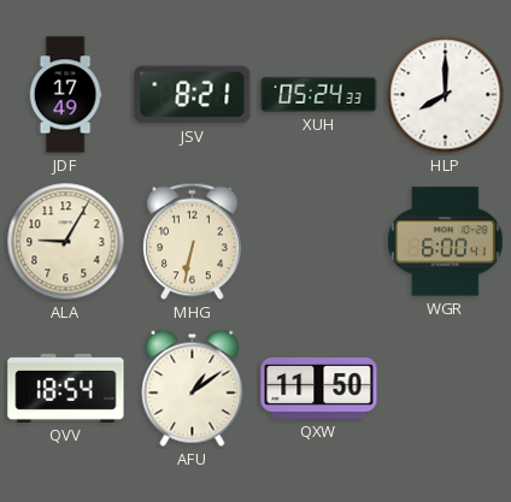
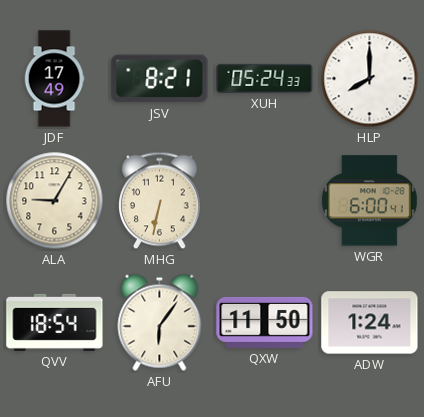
AFU: 1:09 -> 6:06 (160, 322)
ADW: none -> 1:24 (370, 323)
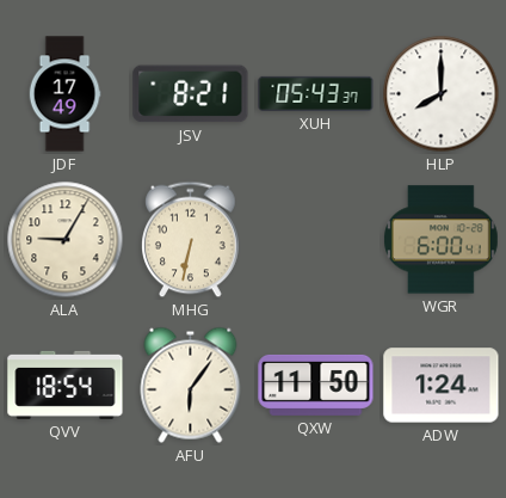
XUH: 05:24 -> 05:43 (316, 93)
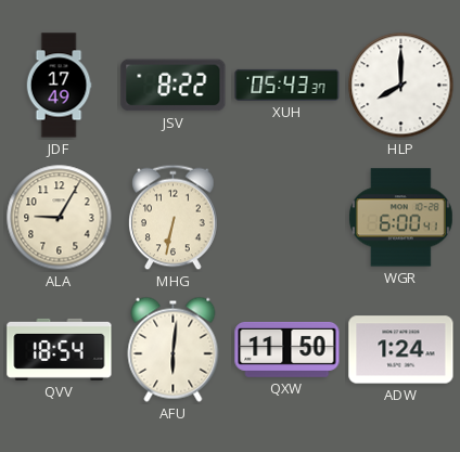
JSV: 8:21 -> 8:22 (174, 86)
AFU: 6:06 -> 6:01 (174, 349)
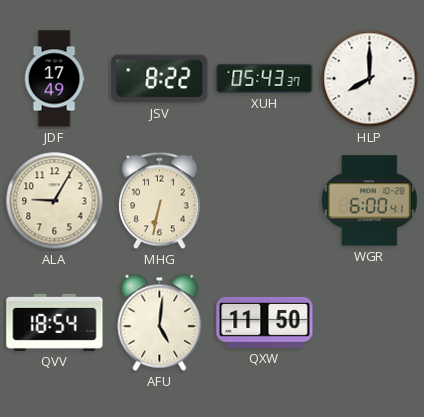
AFU: 6:01 -> 5:01 (160, 322)
ADW: 1:24 -> none (401, 350)
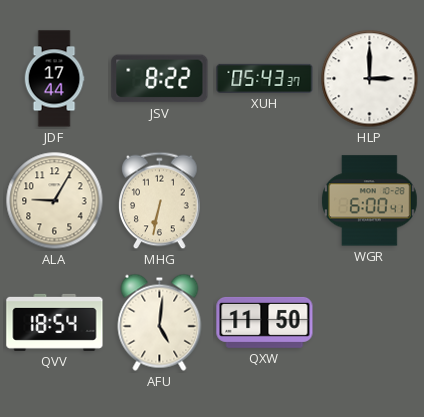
JDF: 17:49 -> 17:44 (54, 79)
HLP: 8:00 -> 3:00 (370, 79)
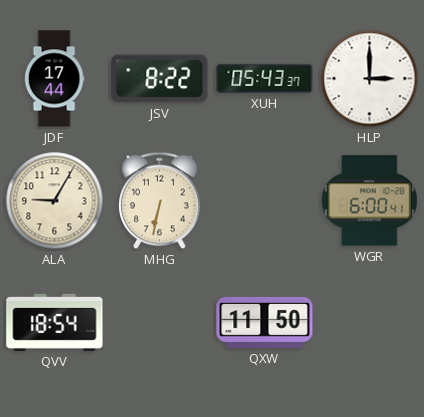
AFU: 5:01 -> none (160, 322)
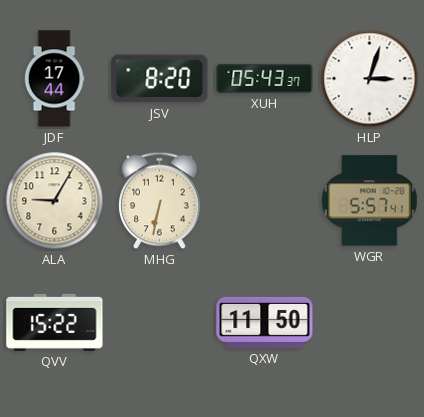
JSV: 8:22 -> 8:20 (160, 79)
HLP: 3:00 -> 3:03 (370, 79)
WGR: 6:00 -> 5:57 (369, 201)
QVV: 18:54 -> 15:22 (55, 322)
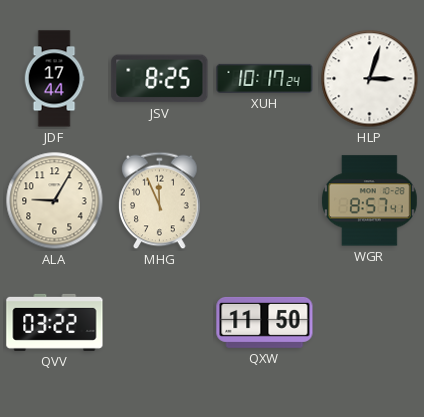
JSV: 8:20 -> 8:25 (160, 79)
XUH: 05:43 -> 10:17 (265, 78)
MHG: 6:32 -> 11:56 (160, 201)
WGR: 5:57 -> 8:57 (369, 201)
QVV: 15:22 -> 03:22 (55, 322)
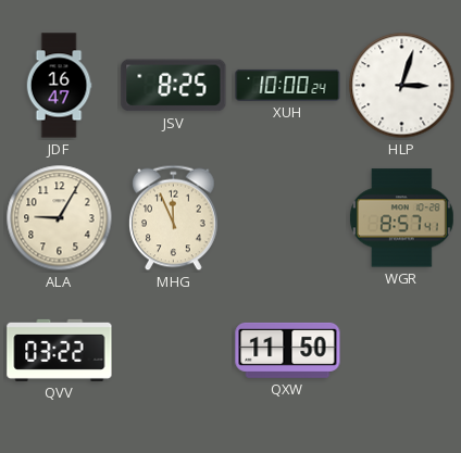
JDF: 17:44 -> 16:47 (59, 86)
XUH: 10:17 -> 10:00 (288, 85)
